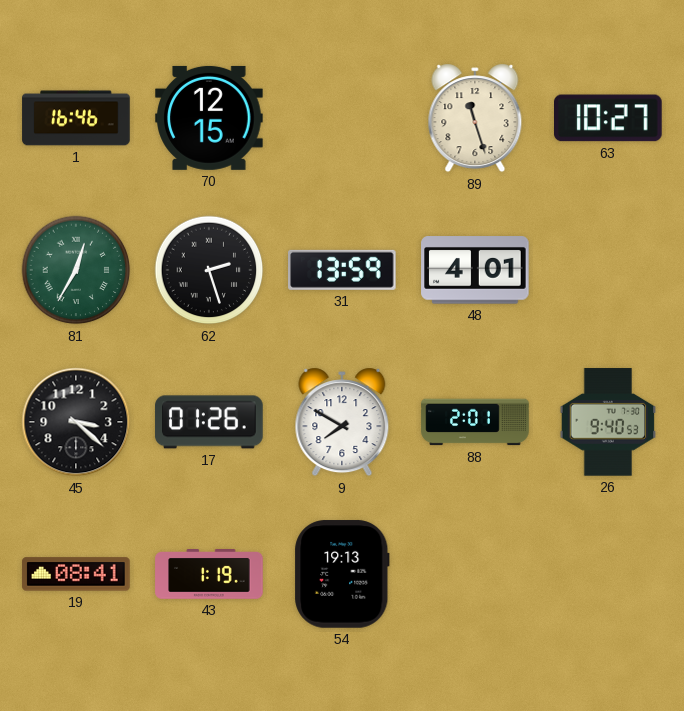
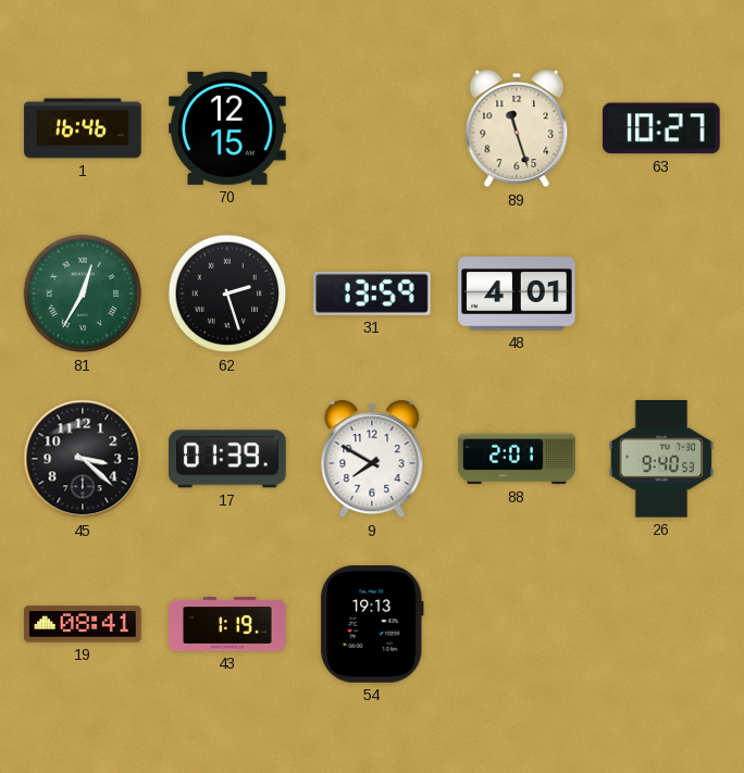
17: 01:26 -> 01:39 (227, 459)
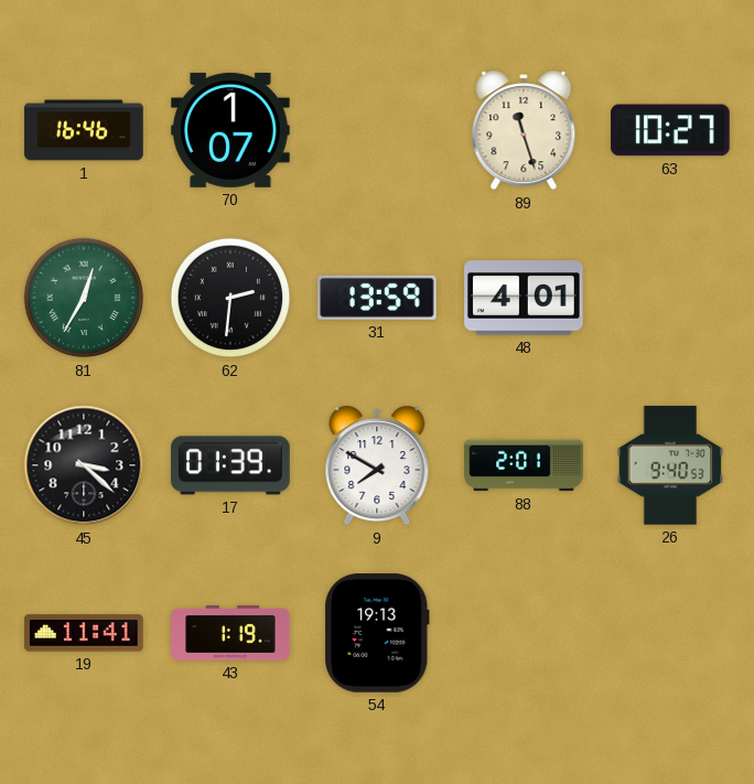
70: 12:15 -> 1:07 (230, 130)
62: 2:27 -> 2:31 (230, 298)
19: 08:41 -> 11:41 (84, 633)
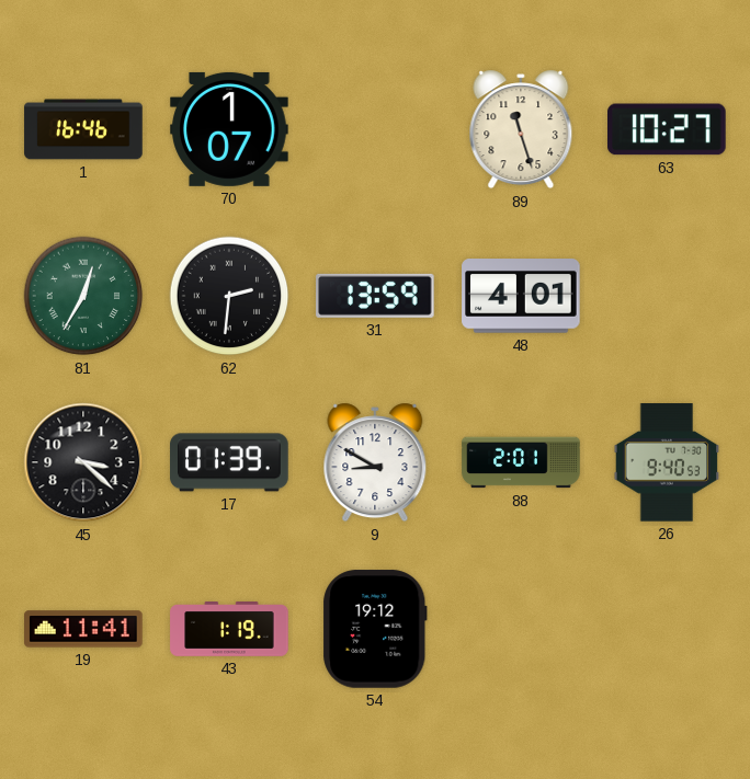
9: 7:50 -> 8:50 (375, 462)
54: 19:13 -> 19:12 (375, 629)
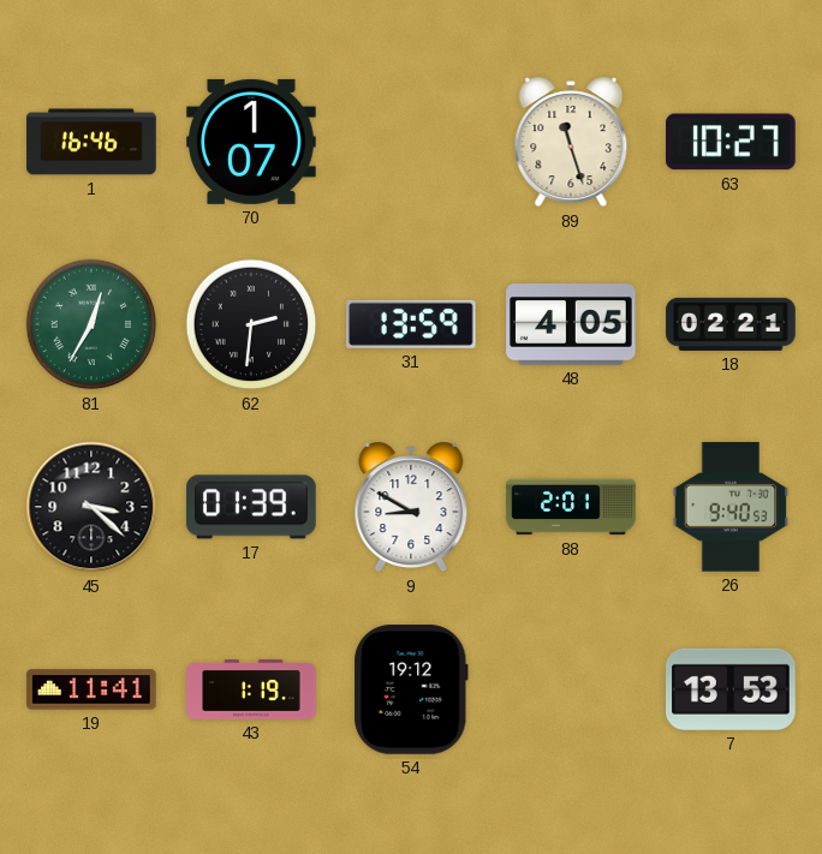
48: 4:01 -> 4:05 (571, 324)
18: none -> 02:21 (731, 324)
7: none -> 13:53 (732, 689)
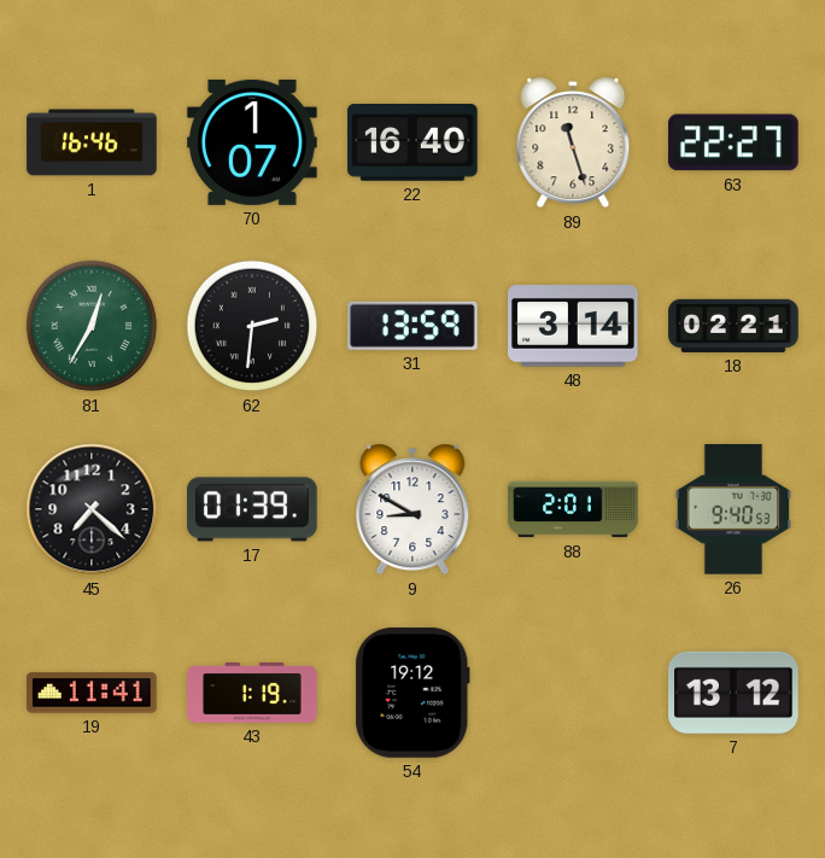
22: none -> 16:40 (413, 142)
63: 10:27 -> 22:27 (733, 142)
48: 4:05 -> 3:14 (573, 326)
45: 3:22 -> 7:22 (92, 509)
7: 13:53 -> 13:12 (735, 693)
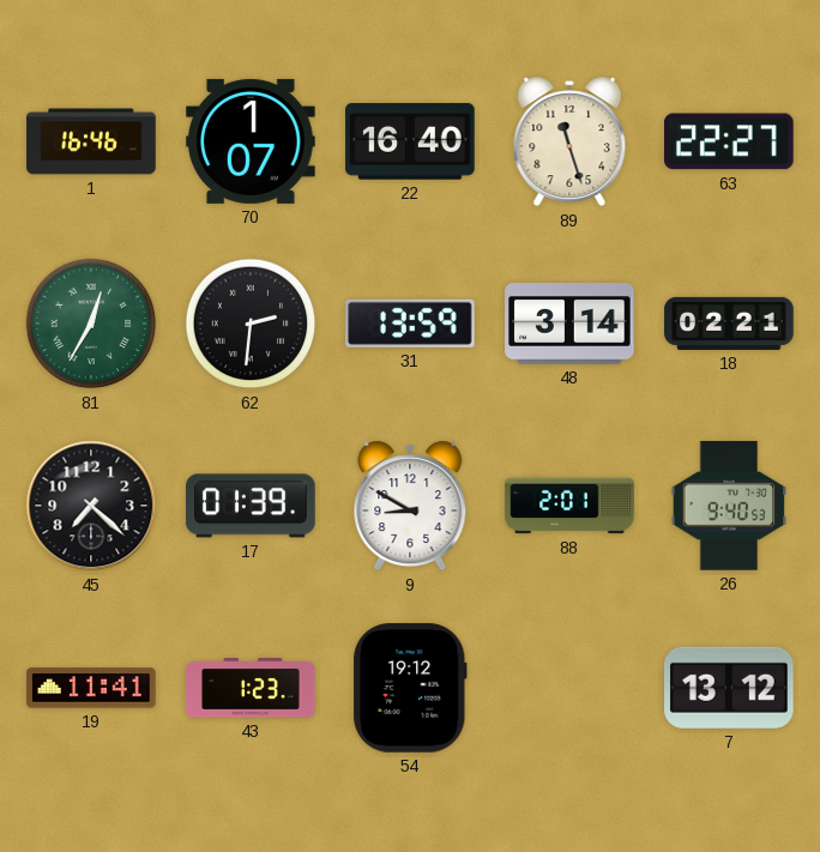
43: 1:19 -> 1:23 (251, 689)
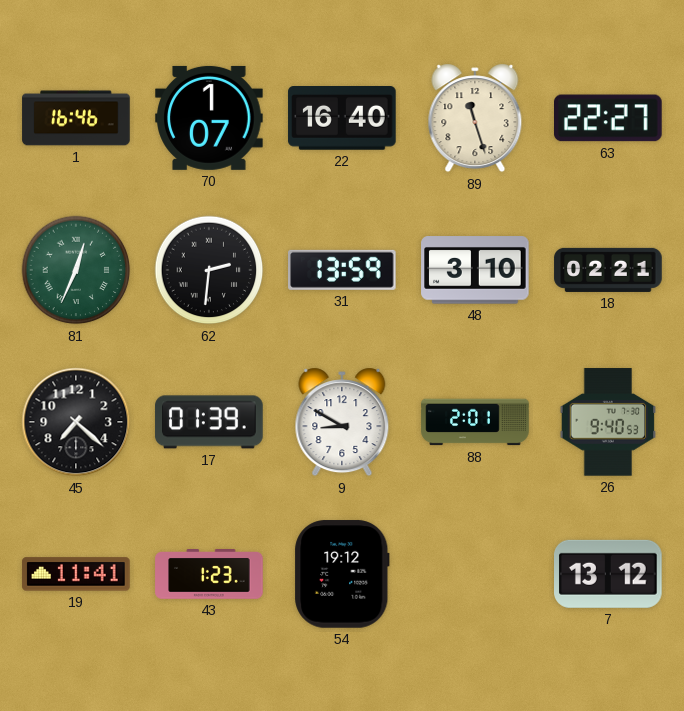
81: 12:35 -> 12:34 (76, 270)
48: 3:14 -> 3:10 (475, 270)
